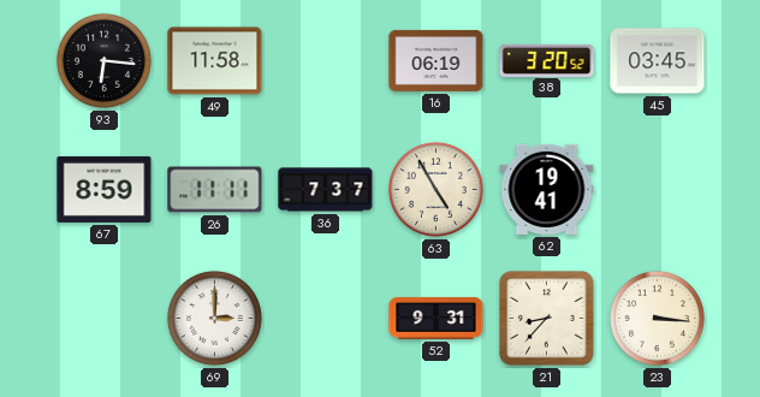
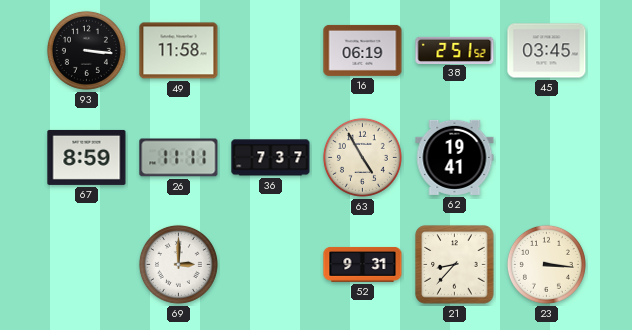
93: 6:16 -> 3:16 (86, 50)
38: 3:20 -> 2:51 (455, 50)
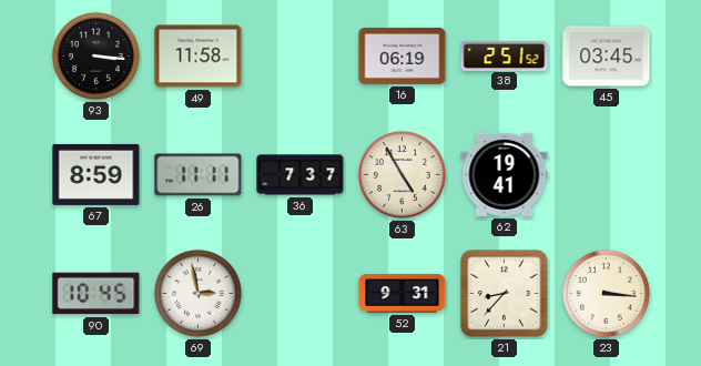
90: none -> 10:45 (96, 294)
69: 3:00 -> 2:58 (197, 293)
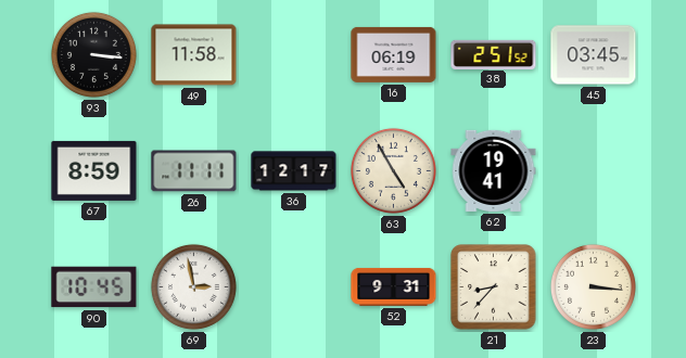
36: 7:37 -> 12:17 (294, 171)
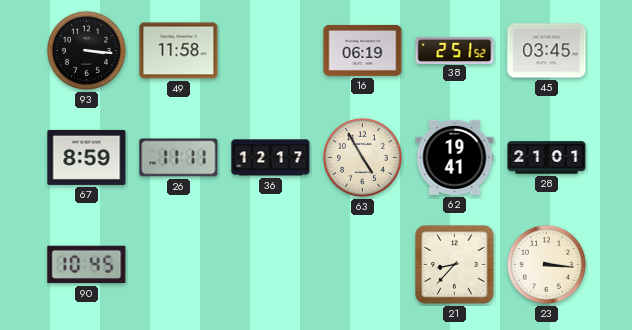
28: none -> 21:01 (547, 158)
69: 2:58 -> none (193, 286)
52: 9:31 -> none (394, 286)
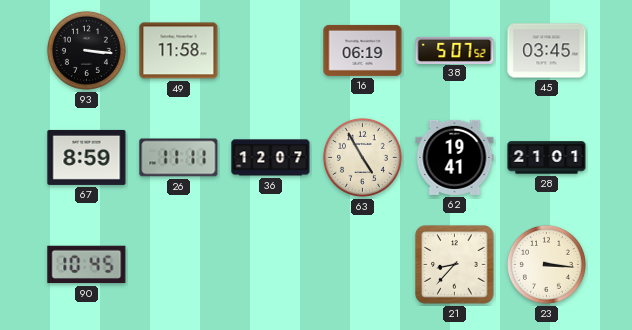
38: 2:51 -> 5:07 (455, 50)
36: 12:17 -> 12:07 (271, 158)
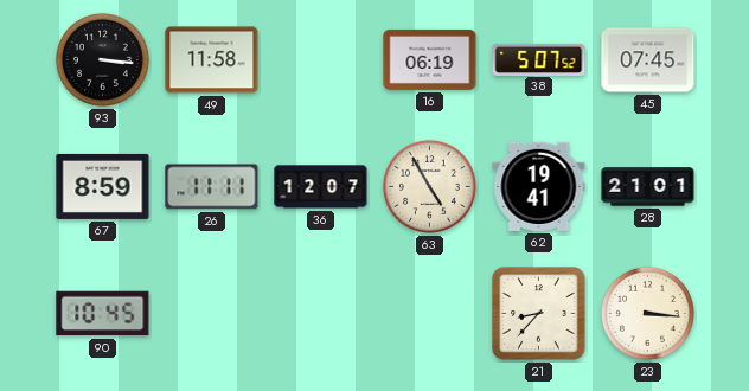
45: 03:45 -> 07:45 (648, 60)
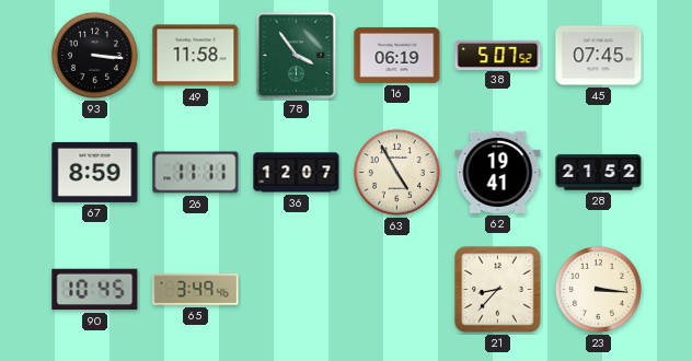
78: none -> 3:54 (296, 55)
28: 21:01 -> 21:52 (599, 173)
65: none -> 3:49 (196, 290)
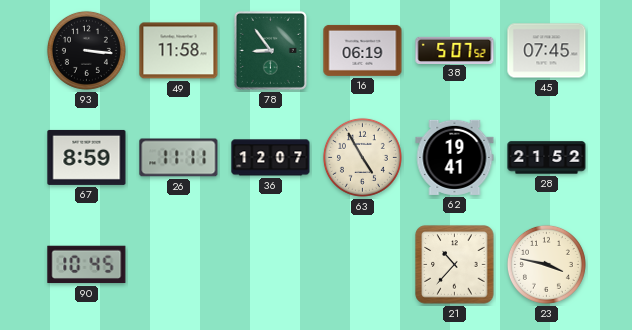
78: 3:54 -> 8:54 (270, 50)
65: 3:49 -> none (196, 290)
21: 8:37 -> 10:37 (455, 265)
23: 3:16 -> 3:47 (546, 264)
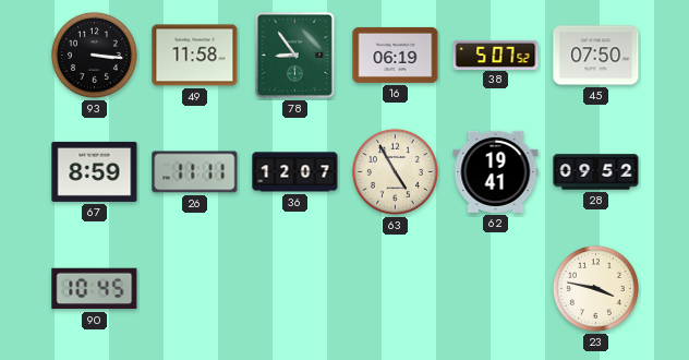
45: 07:45 -> 07:50 (596, 56)
28: 21:52 -> 09:52 (596, 172)
21: 10:37 -> none (455, 265)
